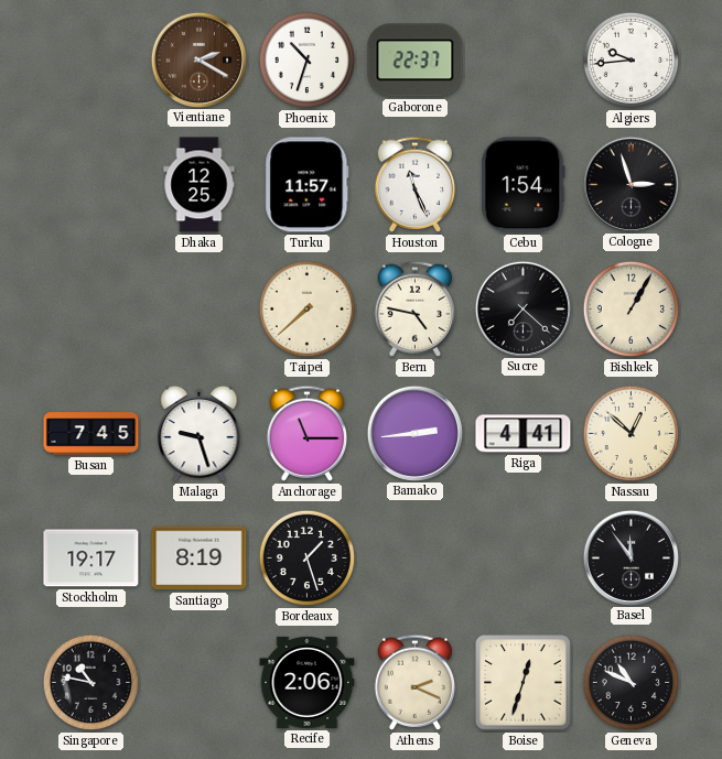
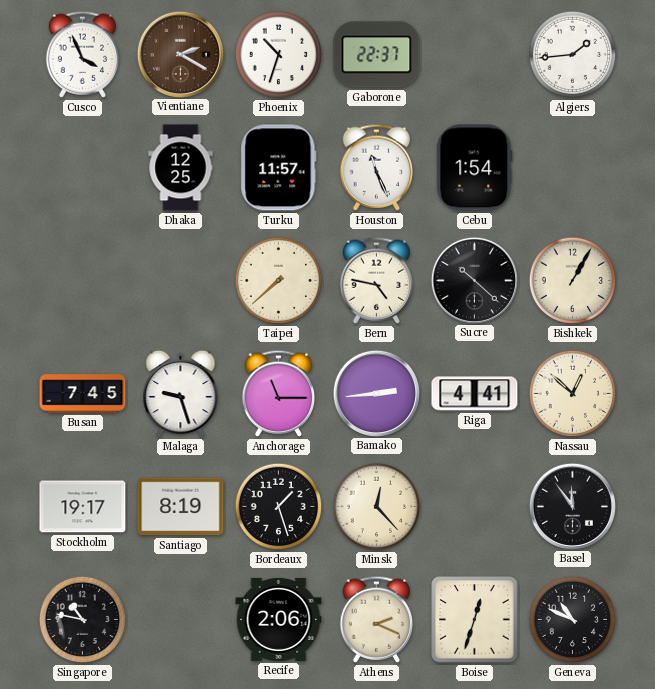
Cusco: none -> 3:56 (83, 54)
Algiers: 9:44 -> 1:44 (573, 55)
Cologne: 2:57 -> none (631, 184)
Sucre: 7:22 -> 10:22 (474, 280)
Minsk: none -> 12:23 (377, 507)
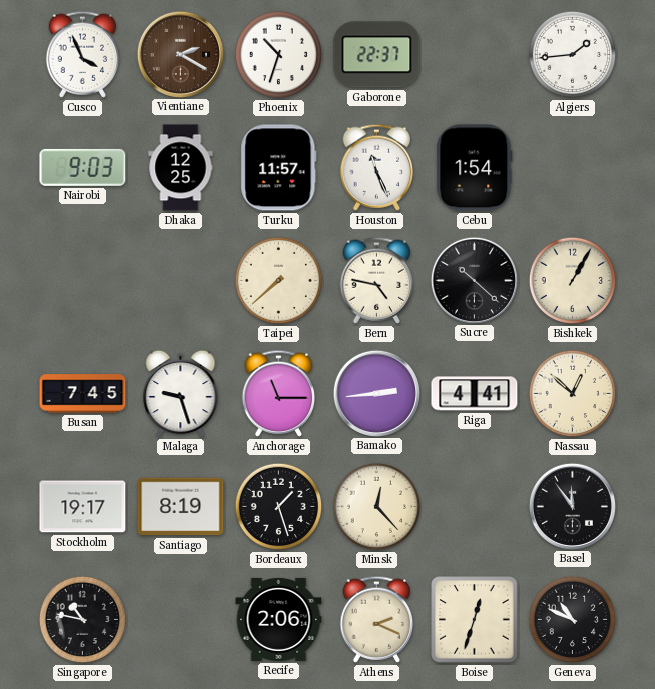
Nairobi: none -> 9:03 (83, 167)
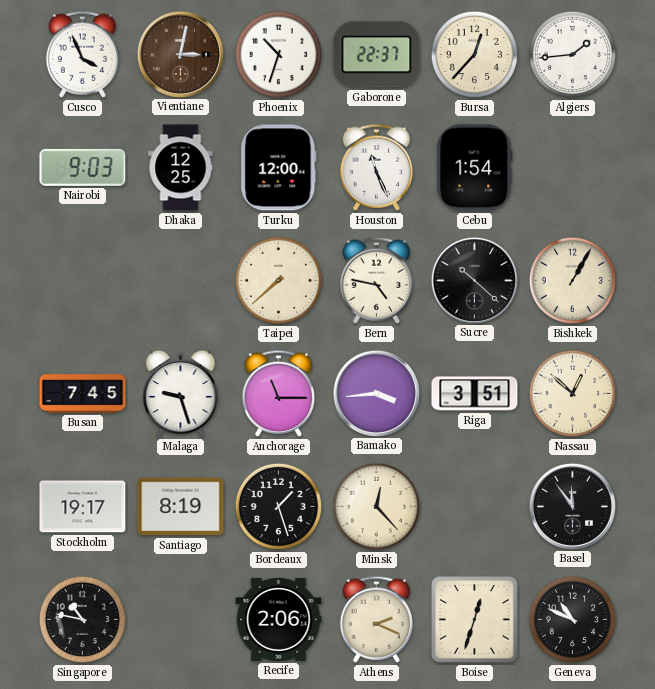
Vientiane: 2:20 -> 3:02 (180, 54)
Bursa: none -> 12:37 (475, 55)
Turku: 11:57 -> 12:00 (279, 168)
Bamako: 2:44 -> 3:44 (376, 393)
Riga: 4:41 -> 3:51 (475, 394)
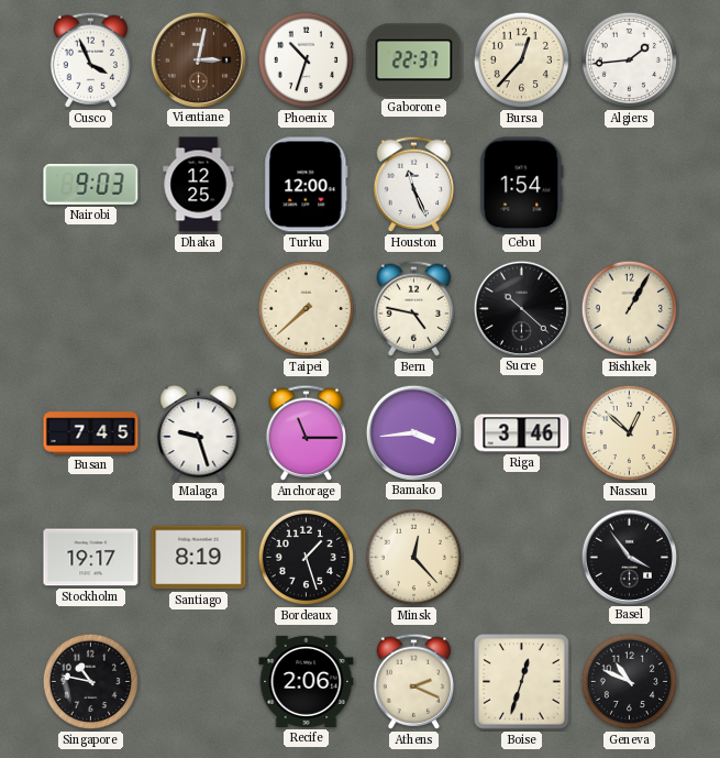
Riga: 3:51 -> 3:46 (522, 433)
Basel: 11:54 -> 3:54 (629, 557)
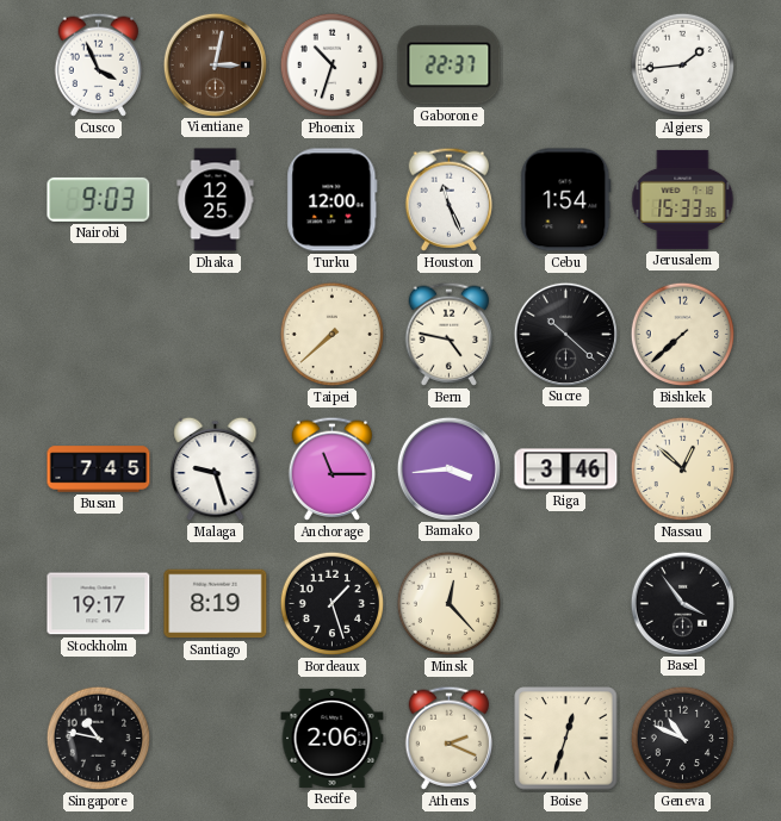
Bursa: 12:37 -> none (522, 61)
Jerusalem: none -> 15:33 (683, 199)
Bishkek: 1:05 -> 7:38 (683, 335)
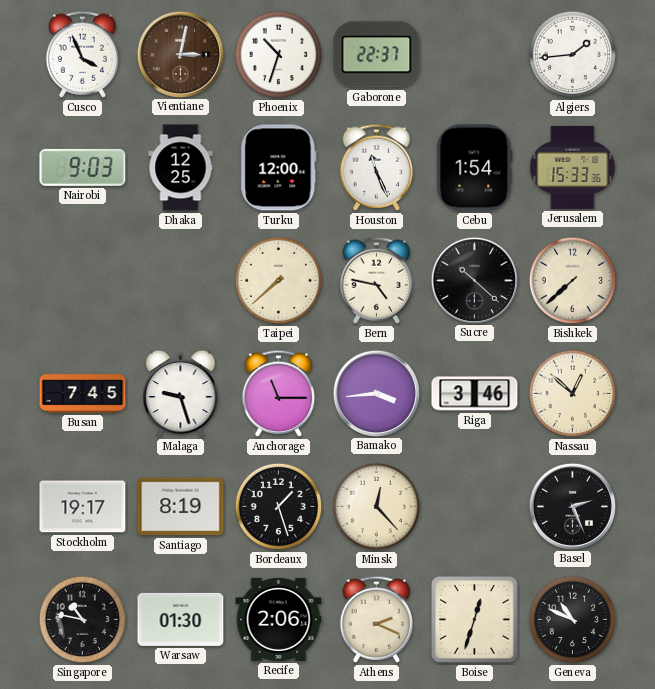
Basel: 3:54 -> 2:26 (572, 506)
Warsaw: none -> 01:30 (181, 619)
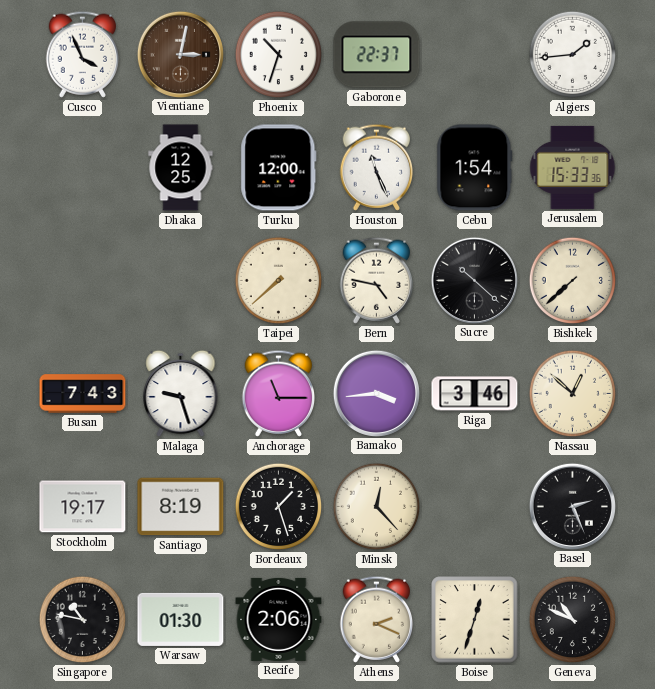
Nairobi: 9:03 -> none (83, 167)
Busan: 7:45 -> 7:43 (83, 394)
